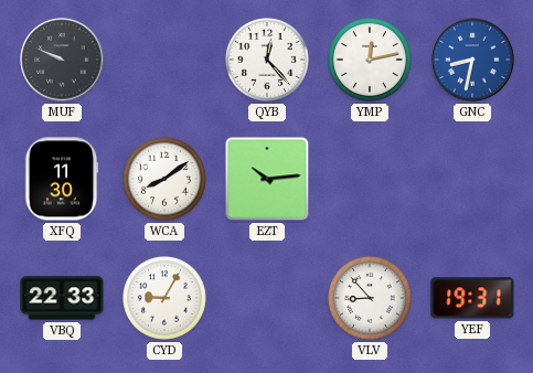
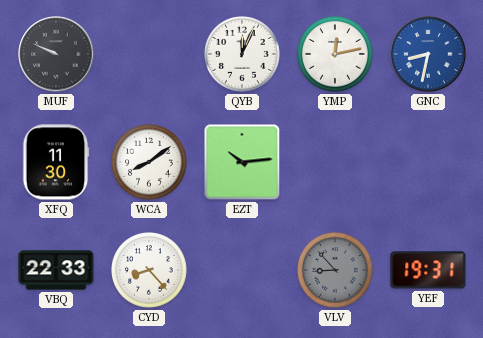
QYB: 12:23 -> 12:04 (243, 55)
CYD: 9:05 -> 8:23 (150, 271)
VLV dial: white -> grey (336, 271)
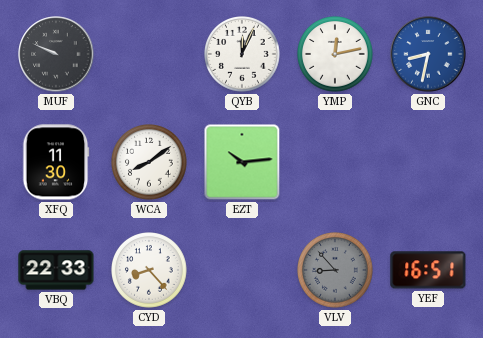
YEF: 19:31 -> 16:51 (428, 270)
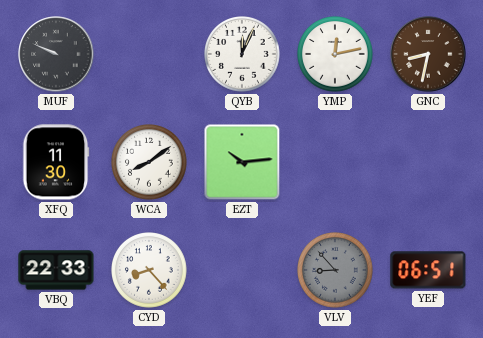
GNC dial: blue -> brown (428, 54)
YEF: 16:51 -> 06:51 (428, 270)
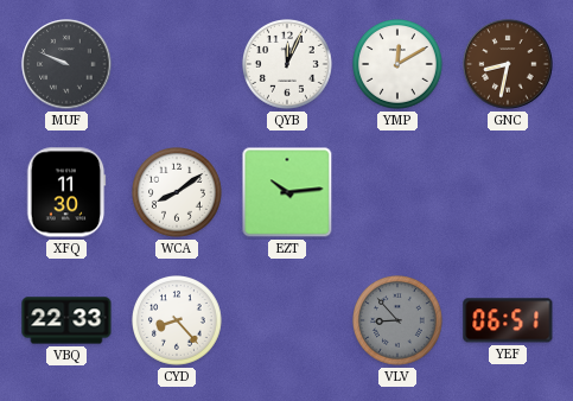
YMP: 12:13 -> 12:10 (399, 65)
